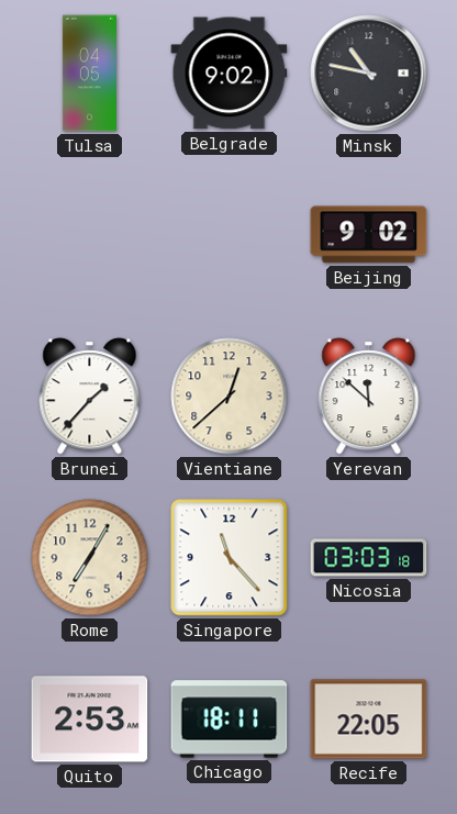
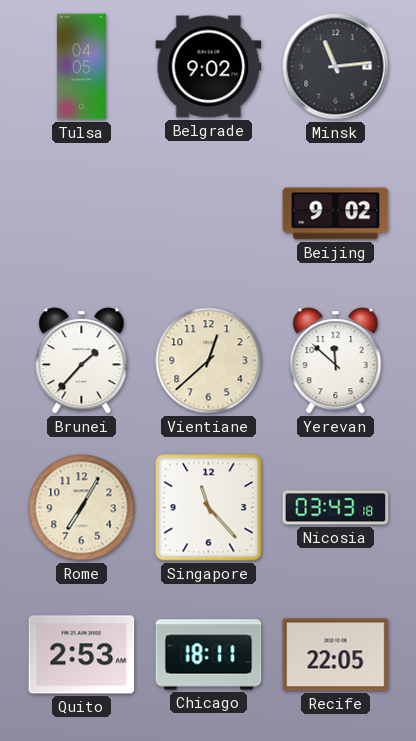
Minsk: 10:47 -> 11:14 (336, 67)
Nicosia: 03:03 -> 03:43 (336, 508)
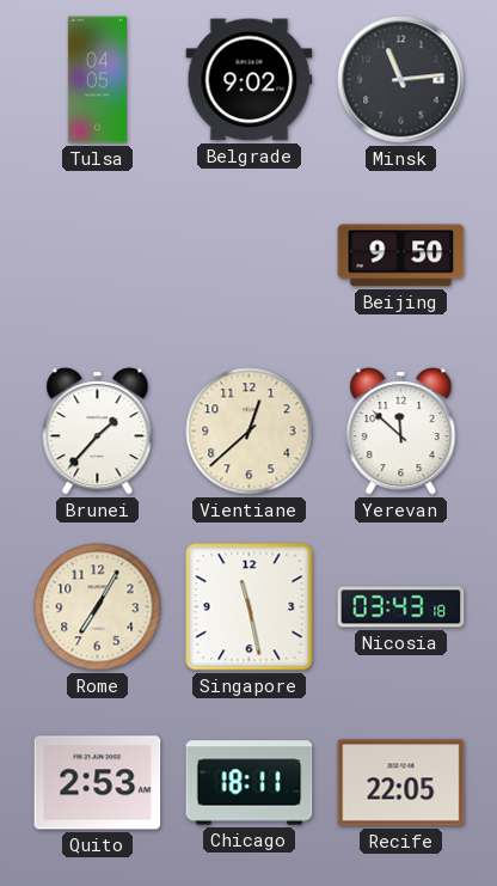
Beijing: 9:02 -> 9:50 (401, 256)
Singapore: 11:23 -> 11:28 (250, 607)
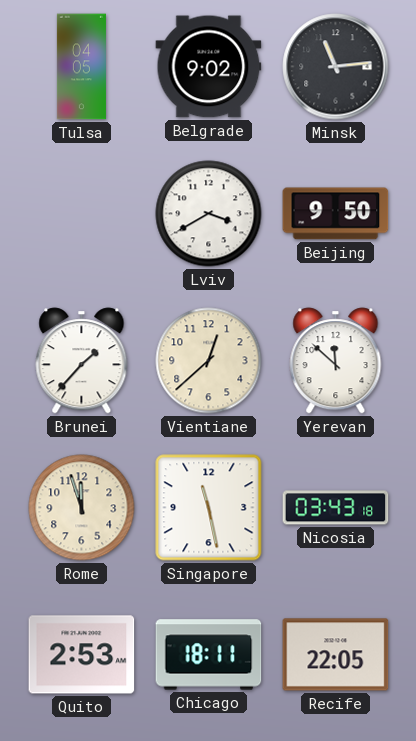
Lviv: none -> 3:40 (209, 214)
Rome: 7:05 -> 11:57 (82, 508)
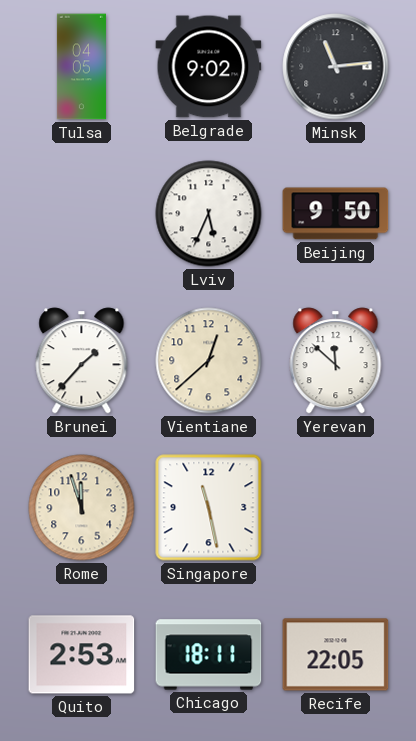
Lviv: 3:40 -> 5:34 (209, 214)
Nicosia: 03:43 -> none (336, 508)
